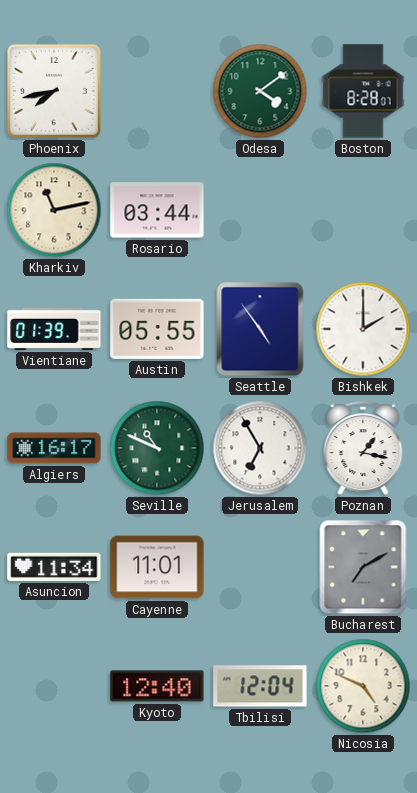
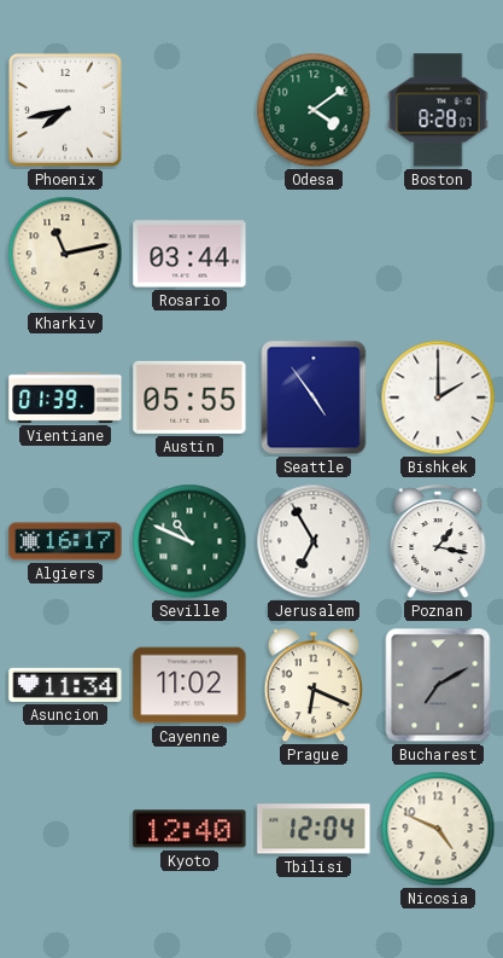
Cayenne: 11:01 -> 11:02 (189, 685)
Prague: none -> 6:19 (314, 686)
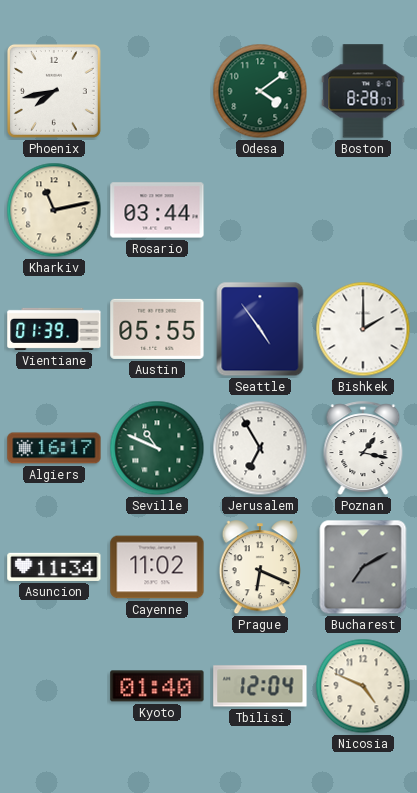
Kyoto: 12:40 -> 01:40 (157, 686)
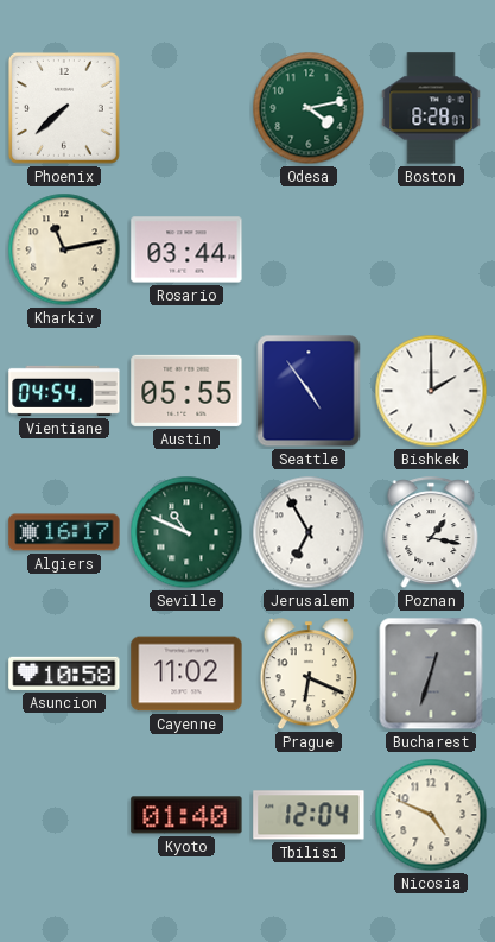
Phoenix: 7:43 -> 7:38 (64, 108)
Odesa: 4:09 -> 4:13 (309, 108)
Vientiane: 01:39 -> 04:54 (64, 391)
Asuncion: 11:34 -> 10:58 (64, 674)
Bucharest: 7:10 -> 12:33 (431, 674)
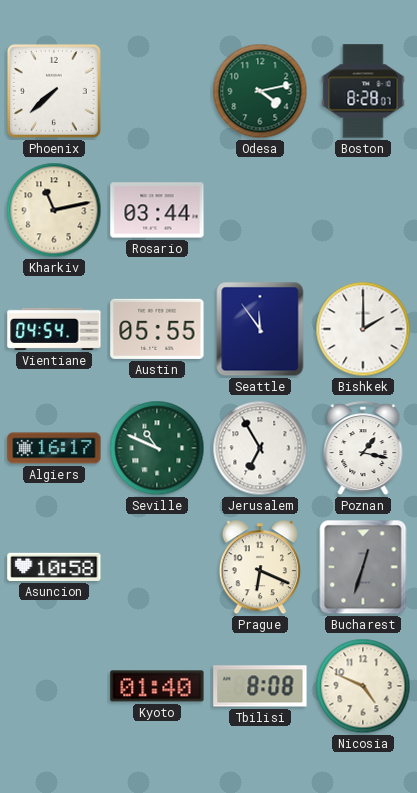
Seattle: 4:54 -> 11:54 (260, 329)
Cayenne: 11:02 -> none (186, 674)
Tbilisi: 12:04 -> 8:08 (260, 686)
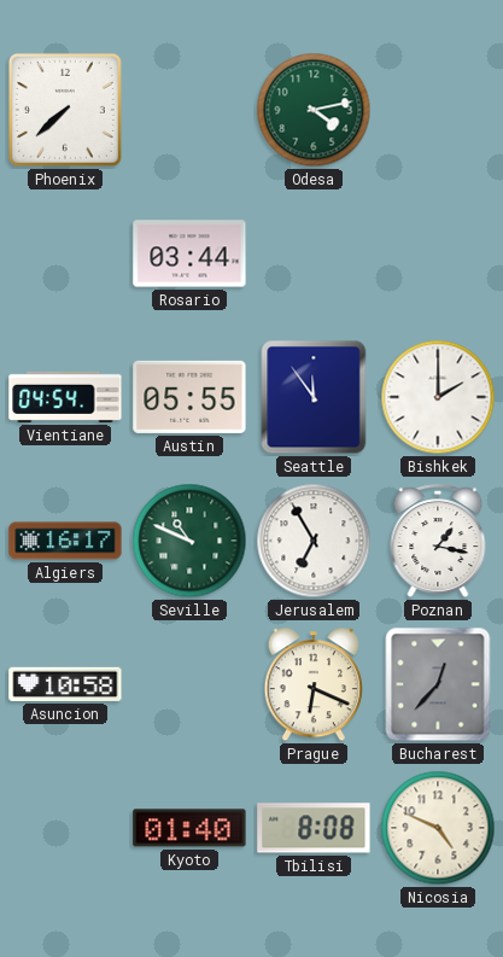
Boston: 8:28 -> none (363, 91)
Kharkiv: 11:13 -> none (54, 210)
Bucharest: 12:33 -> 12:37 (438, 684)
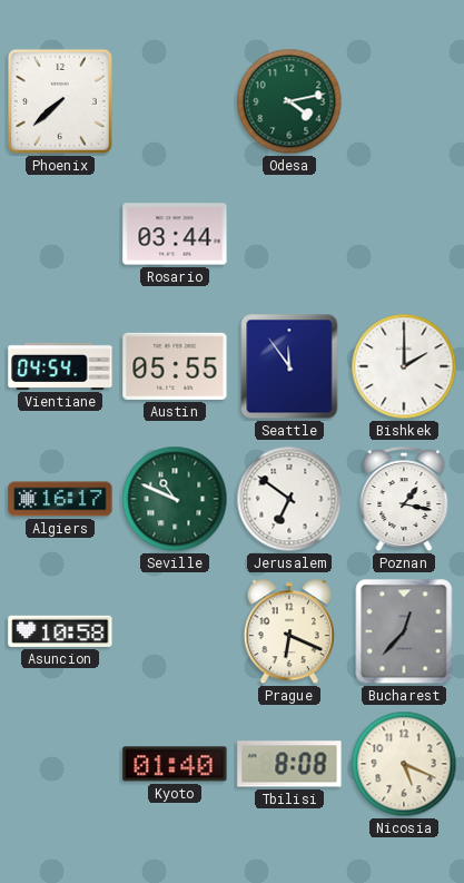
Jerusalem: 6:55 -> 6:51 (289, 499)
Nicosia: 4:49 -> 5:19 (404, 764)
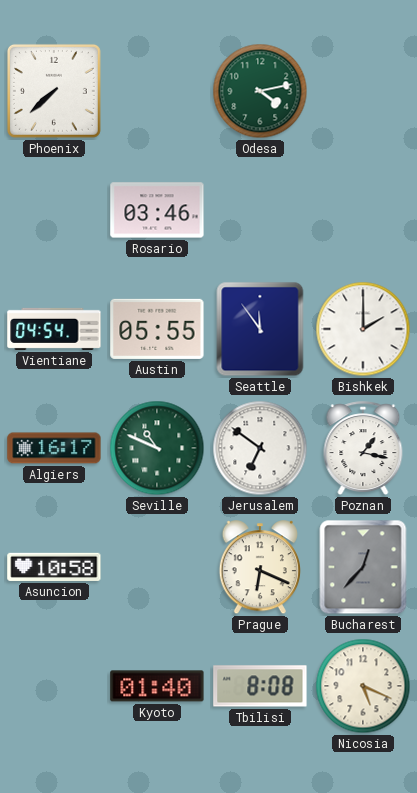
Rosario: 03:44 -> 03:46 (157, 210)
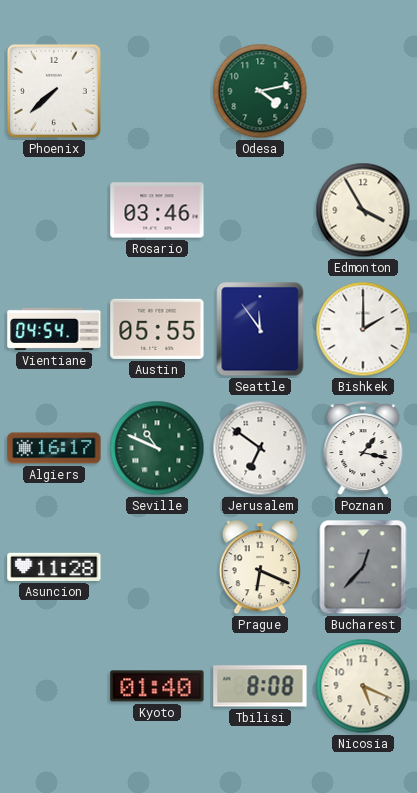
Edmonton: none -> 3:55 (363, 210)
Asuncion: 10:58 -> 11:28 (54, 567)
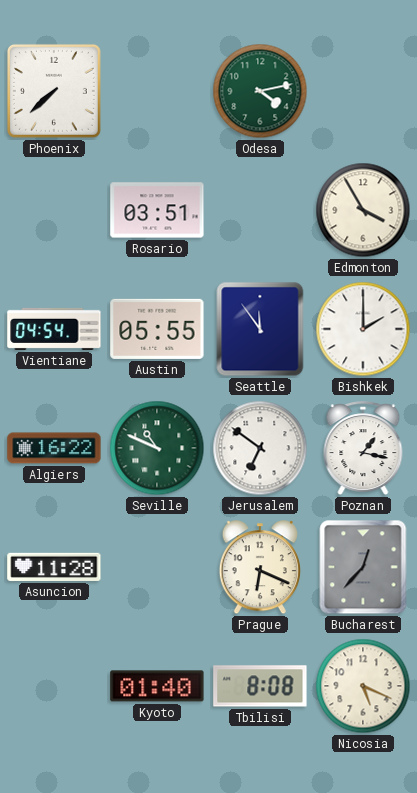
Rosario: 03:46 -> 03:51 (157, 210)
Algiers: 16:17 -> 16:22 (54, 448)
